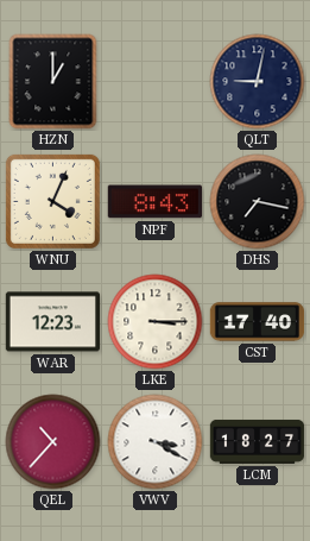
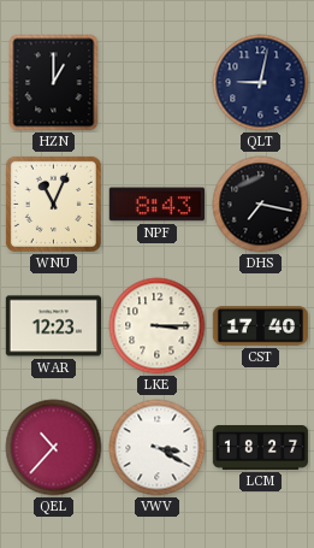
WNU: 4:04 -> 11:04 (53, 204)
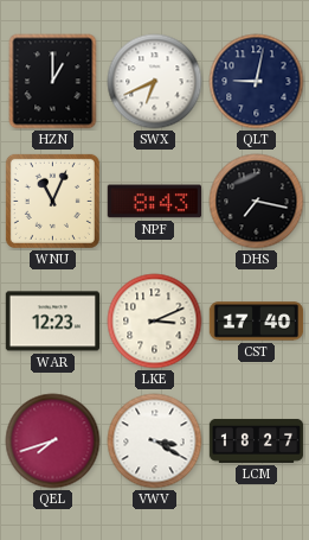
SWX: none -> 6:41 (155, 82)
LKE: 3:15 -> 3:11 (155, 322)
QEL: 10:37 -> 7:42 (53, 441)
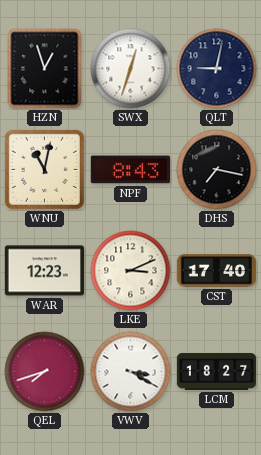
HZN: 1:00 -> 12:57 (45, 69)
SWX: 6:41 -> 12:33 (131, 69)
WNU: 11:04 -> 11:02 (44, 169)
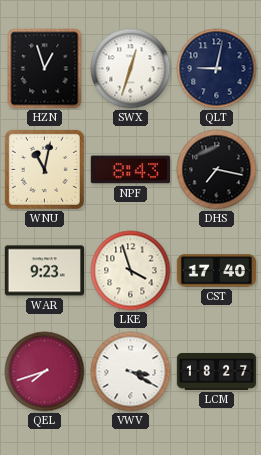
WAR: 12:23 -> 9:23 (44, 271)
LKE: 3:11 -> 3:57 (131, 271)
